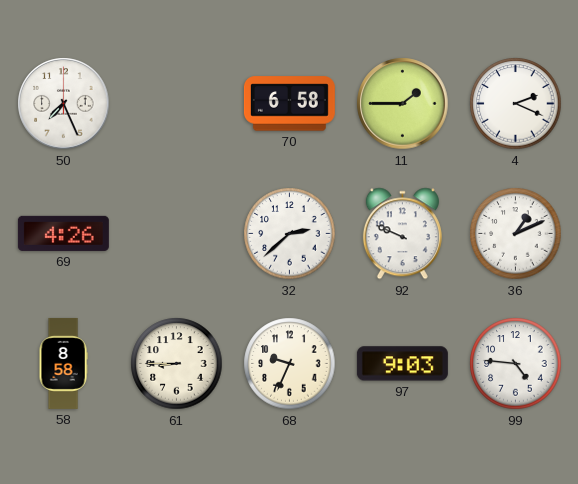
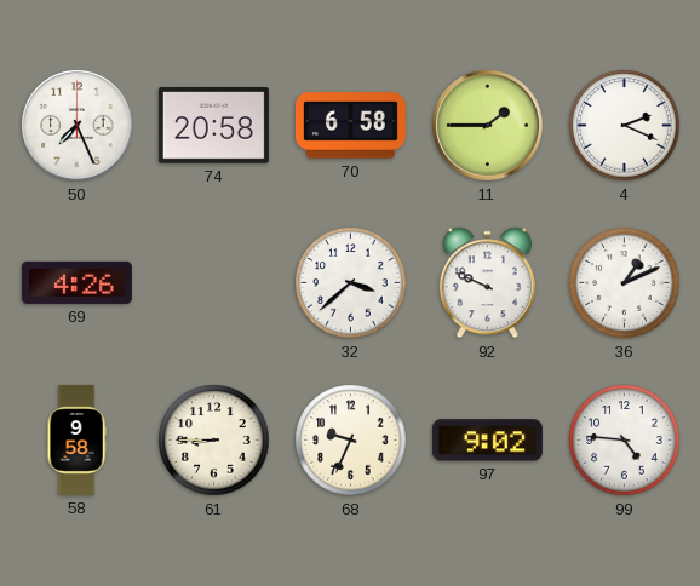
74: none -> 20:58 (213, 126)
32: 2:38 -> 3:38 (351, 283)
58: 8:58 -> 9:58 (76, 439)
97: 9:03 -> 9:02 (487, 441)
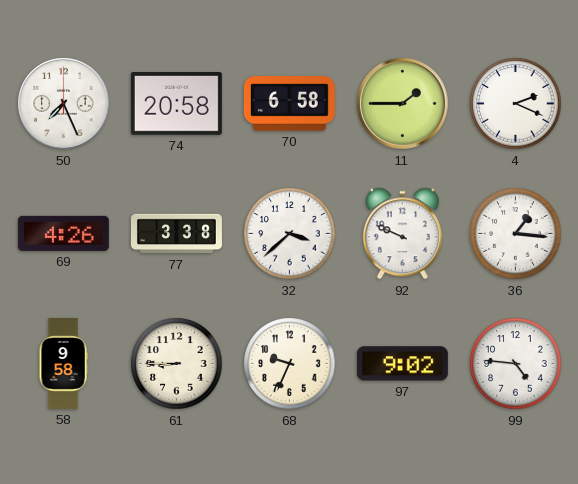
77: none -> 3:38 (176, 234)
36: 1:11 -> 1:16 (516, 234)
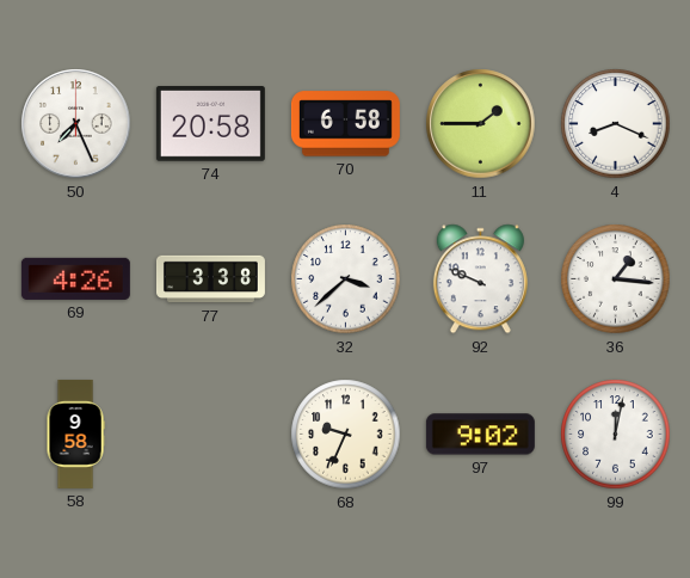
4: 2:19 -> 8:19 (616, 124)
61: 8:45 -> none (177, 364)
99: 4:46 -> 12:02 (616, 435)
